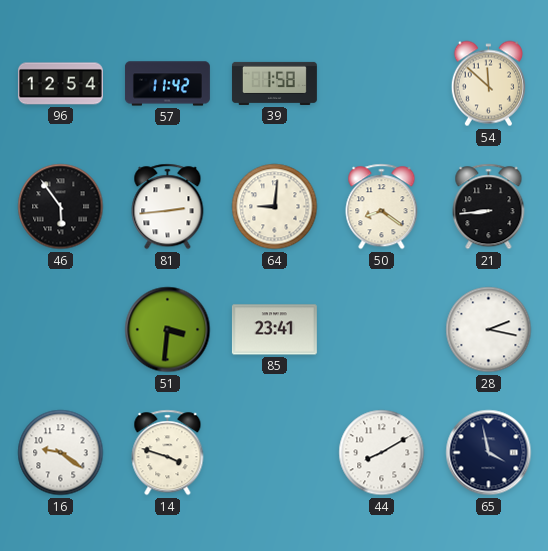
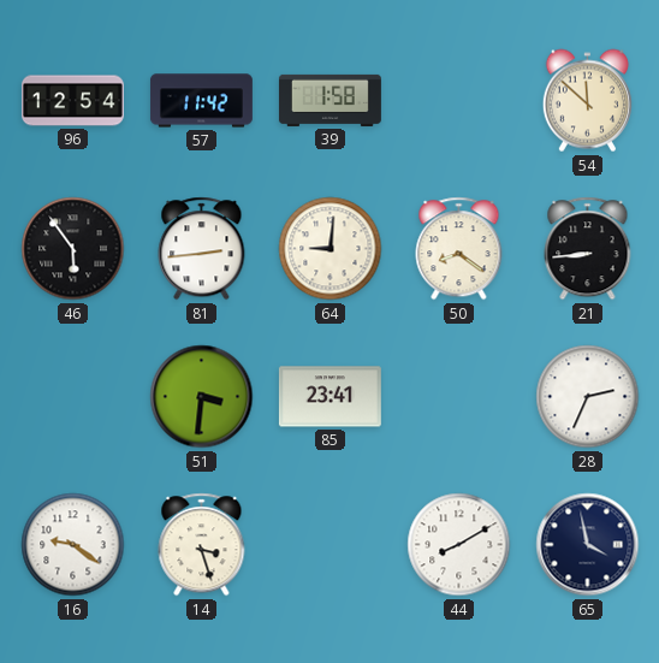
28: 2:17 -> 2:34 (588, 397)
14: 3:48 -> 3:27 (202, 545)
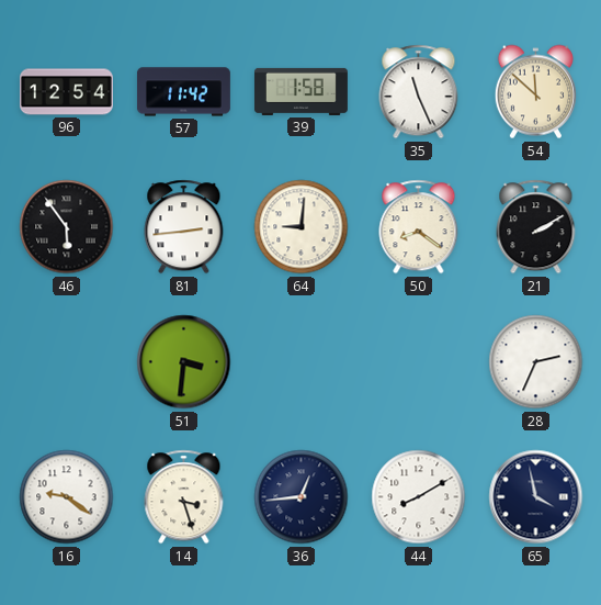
35: none -> 11:26 (419, 92)
21: 8:44 -> 2:10 (536, 227)
85: 23:41 -> none (329, 397)
36: none -> 12:44 (302, 497)
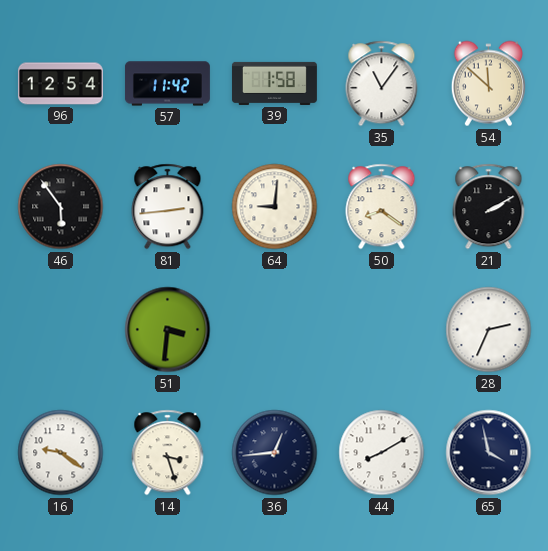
35: 11:26 -> 11:06 (382, 84)
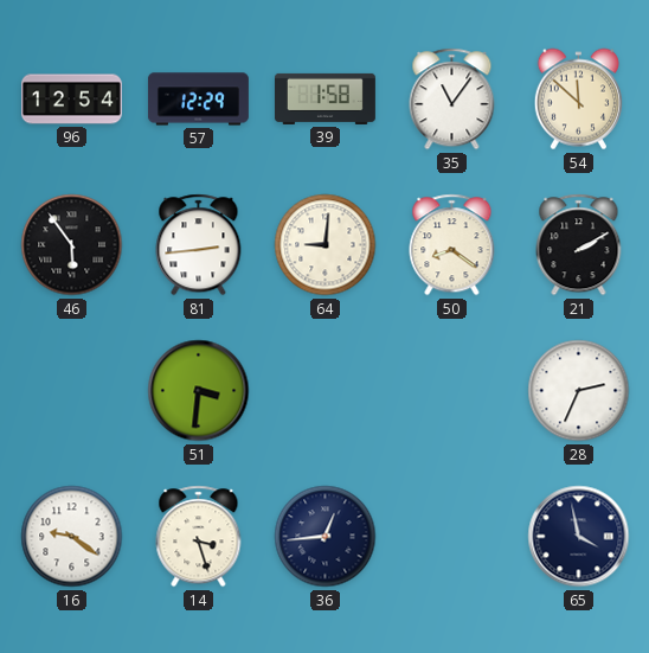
57: 11:42 -> 12:29 (198, 100)
44: 8:10 -> none (382, 453)
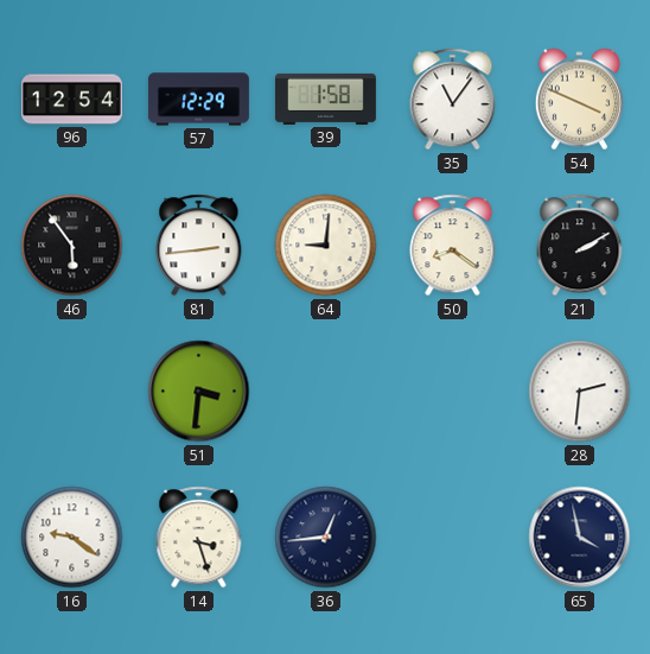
54: 11:52 -> 3:49 (579, 100)
28: 2:34 -> 2:31 (580, 392)
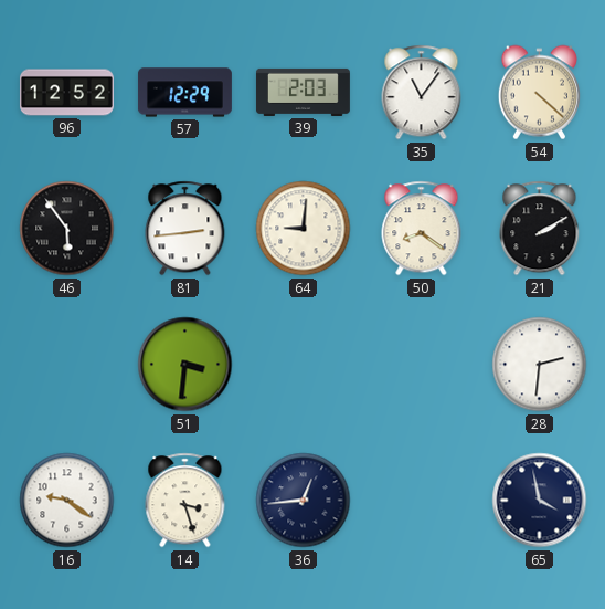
96: 12:54 -> 12:52 (66, 93)
39: 1:58 -> 2:03 (302, 92)
54: 3:49 -> 4:22 (539, 93)
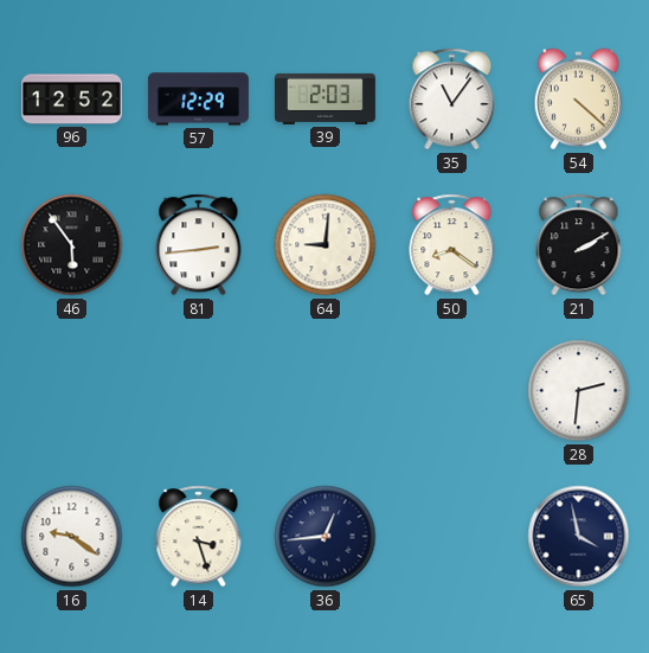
51: 3:31 -> none (185, 365)
